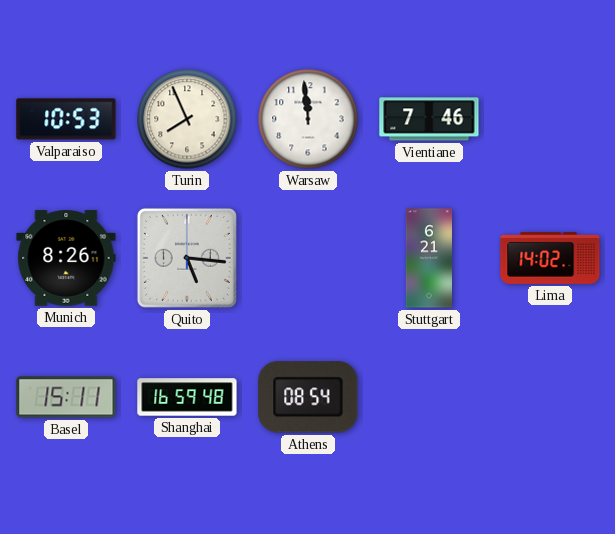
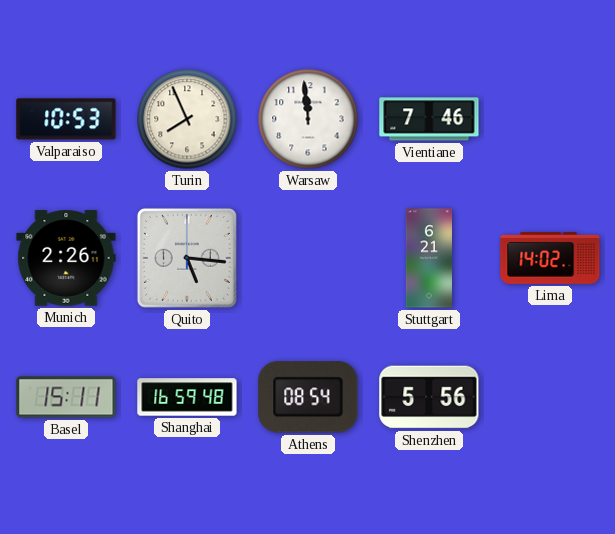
Munich: 8:26 -> 2:26 (66, 258)
Shenzhen: none -> 5:56 (429, 397)
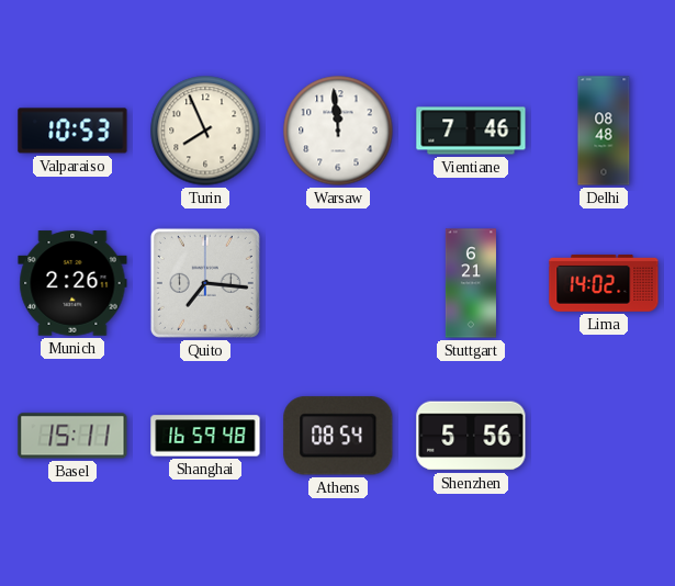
Delhi: none -> 08:48 (604, 131)
Quito: 5:16 -> 7:16 (205, 283)
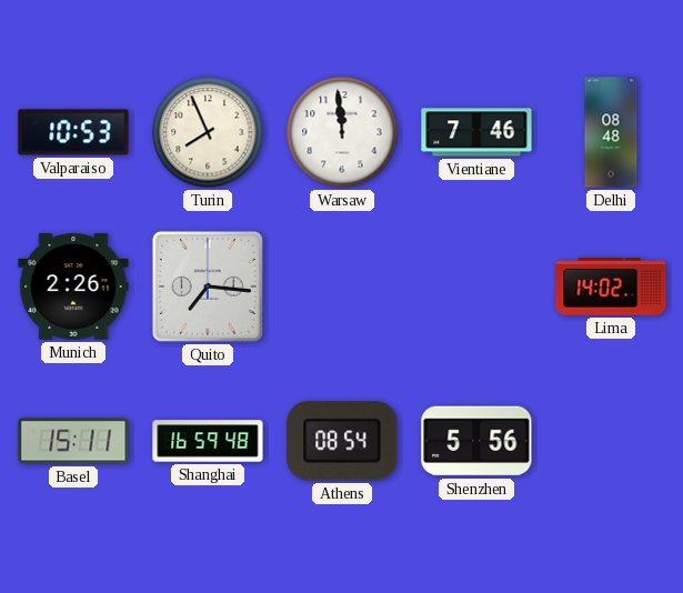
Stuttgart: 6:21 -> none (471, 283)
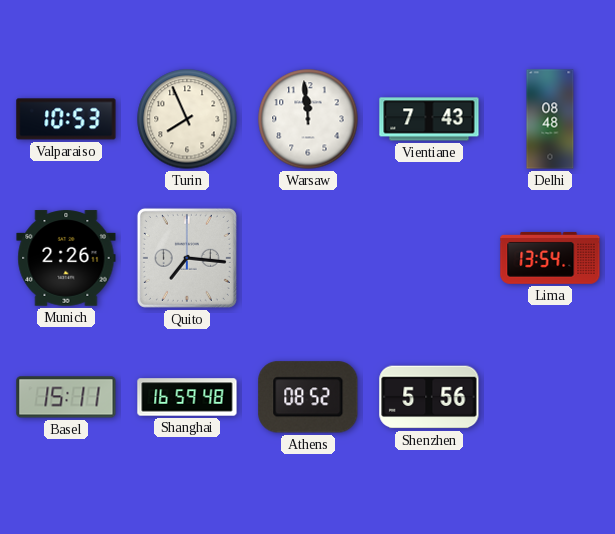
Vientiane: 7:46 -> 7:43 (429, 119)
Lima: 14:02 -> 13:54 (550, 258)
Athens: 08:54 -> 08:52 (308, 397)
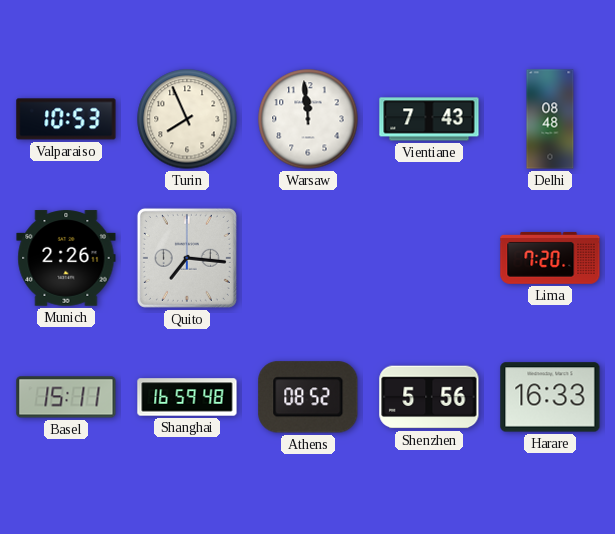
Lima: 13:54 -> 7:20 (550, 258)
Harare: none -> 16:33 (550, 397)
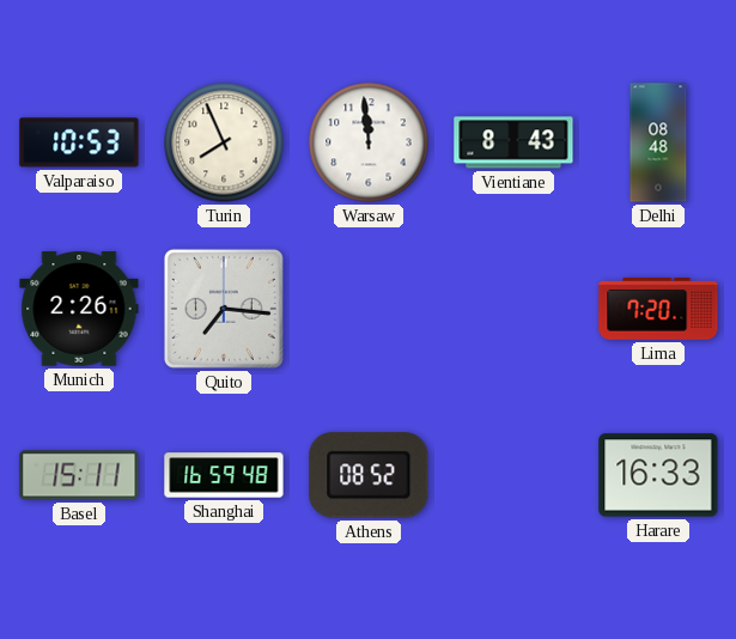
Vientiane: 7:43 -> 8:43 (513, 142)
Shenzhen: 5:56 -> none (429, 397)
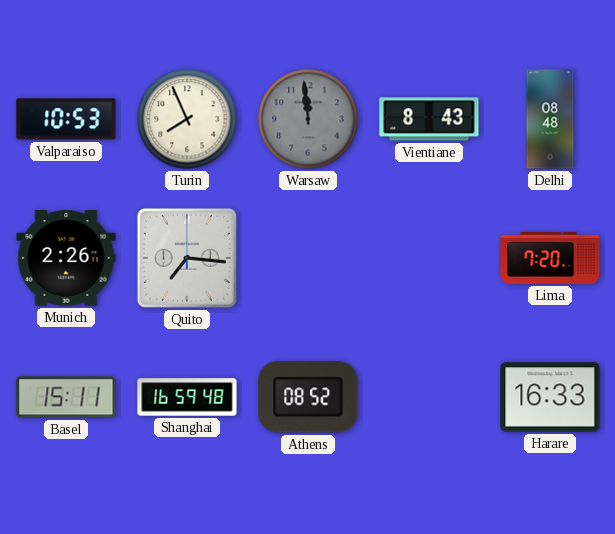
Warsaw dial: white -> grey (308, 119)
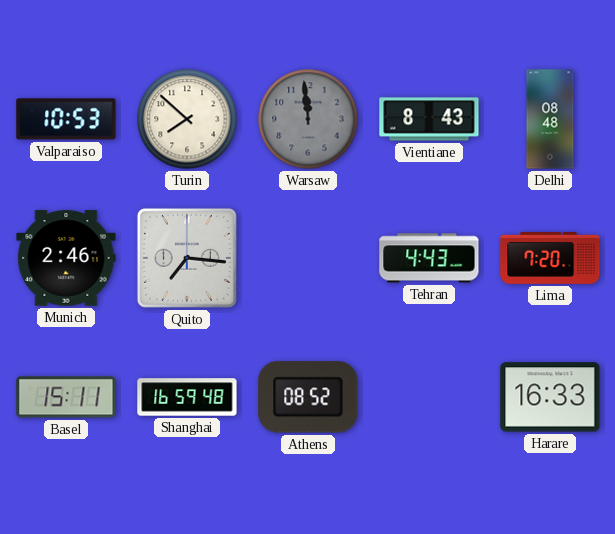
Turin: 7:56 -> 7:52 (187, 119)
Munich: 2:26 -> 2:46 (66, 258)
Tehran: none -> 4:43 (429, 258)
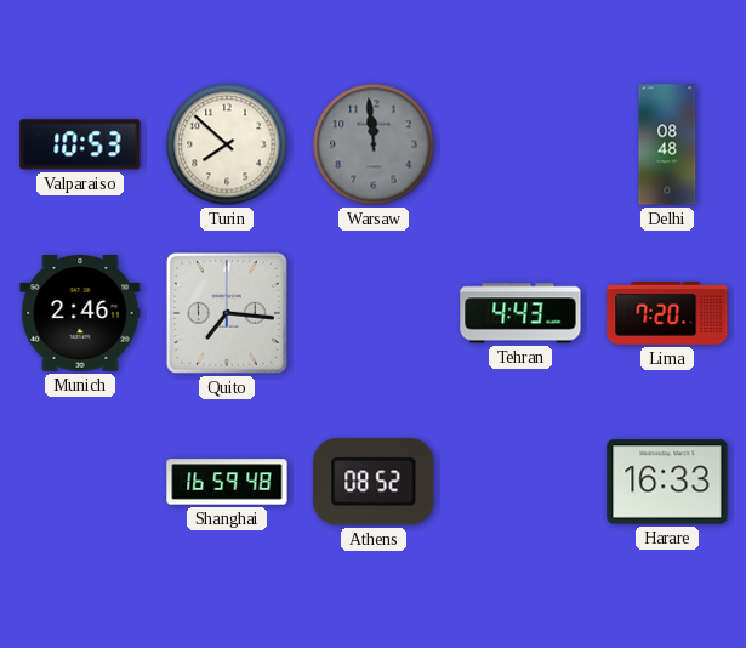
Vientiane: 8:43 -> none (429, 119)
Basel: 15:11 -> none (66, 397)
